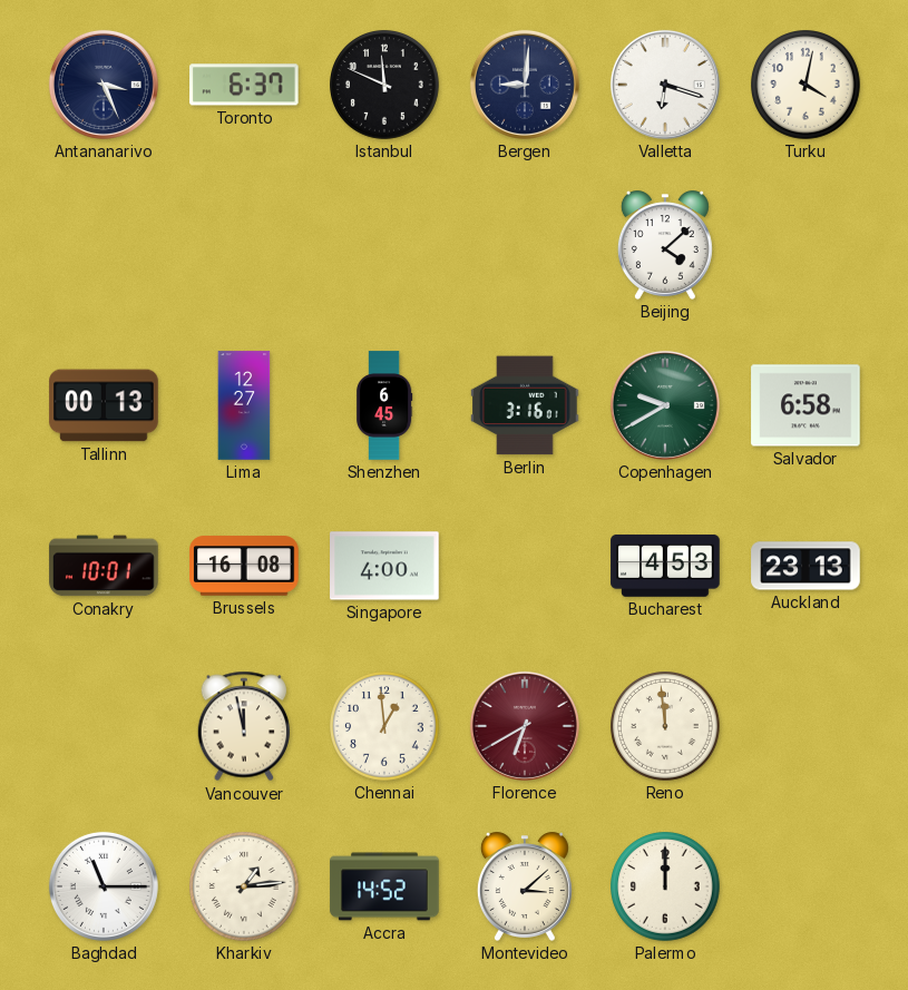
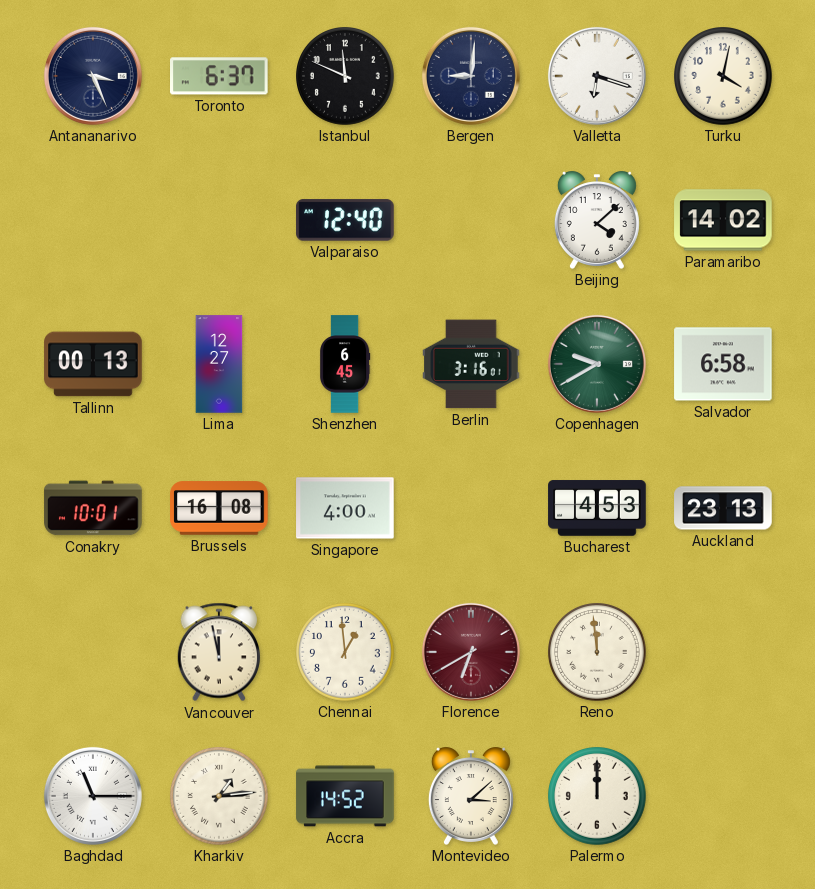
Valparaiso: none -> 12:40 (345, 220)
Paramaribo: none -> 14:02 (723, 220)
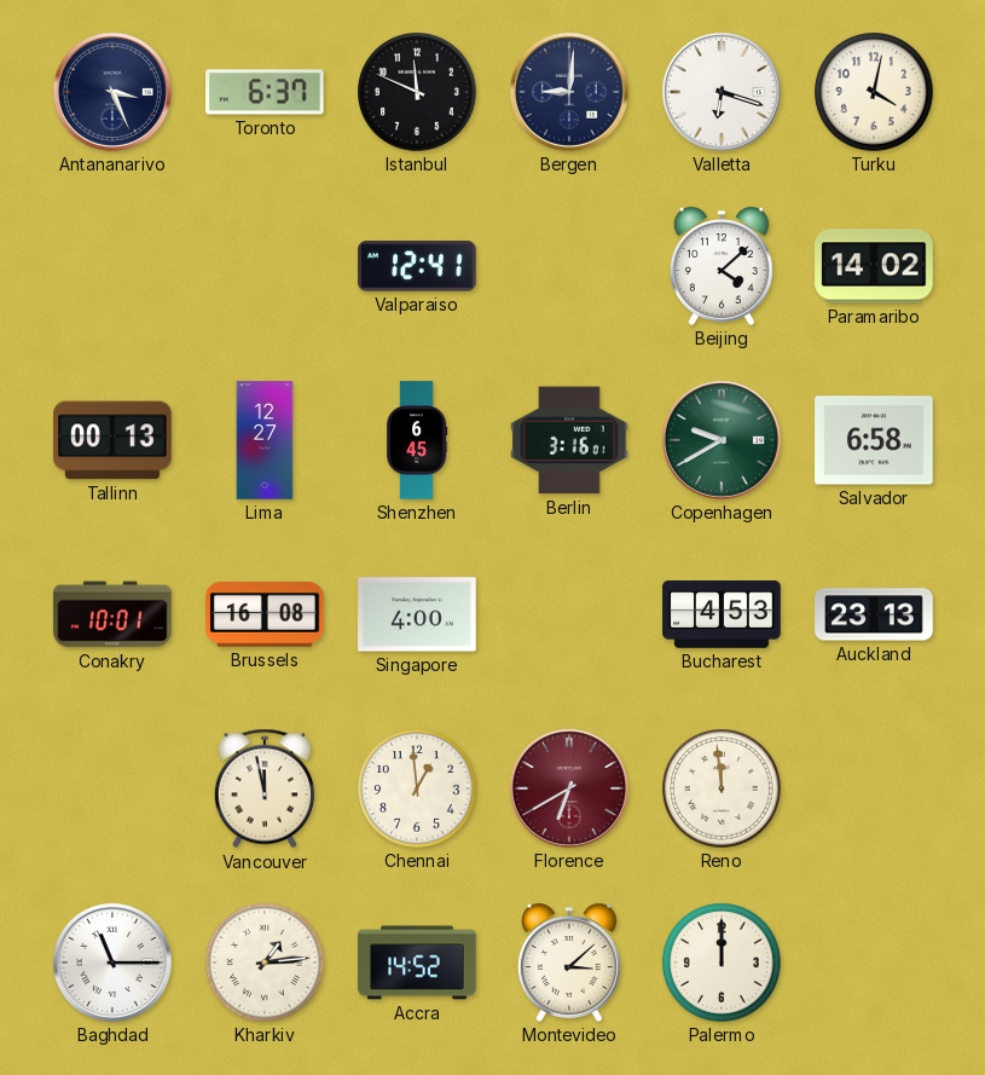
Valparaiso: 12:40 -> 12:41 (417, 266)
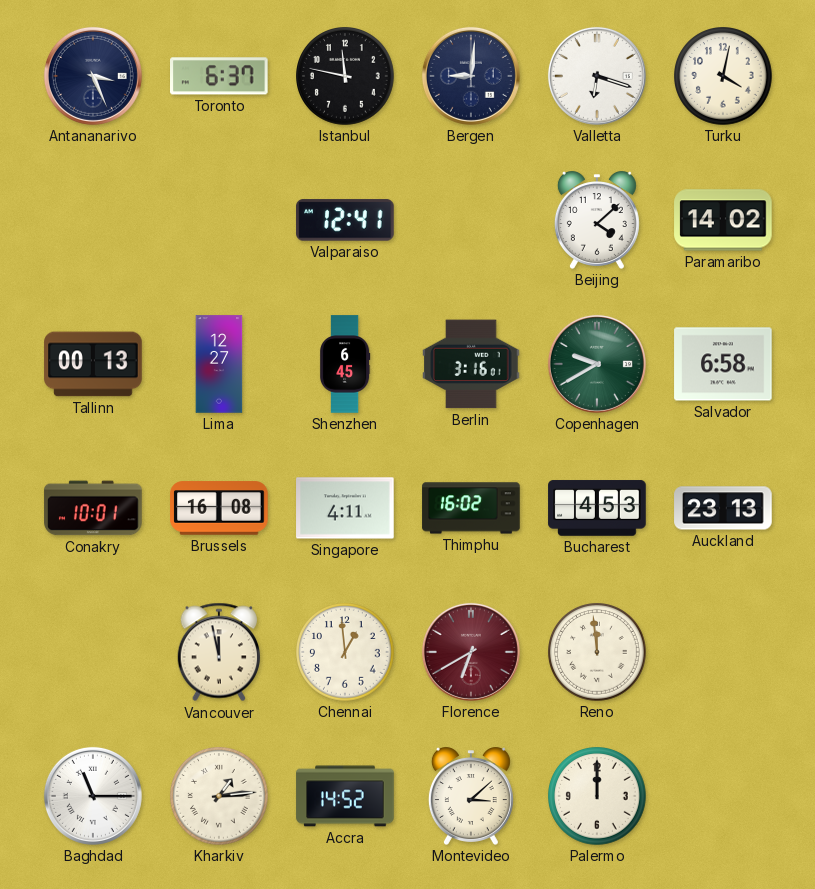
Istanbul: 11:49 -> 11:47 (345, 76)
Singapore: 4:00 -> 4:11 (345, 508)
Thimphu: none -> 16:02 (471, 508)
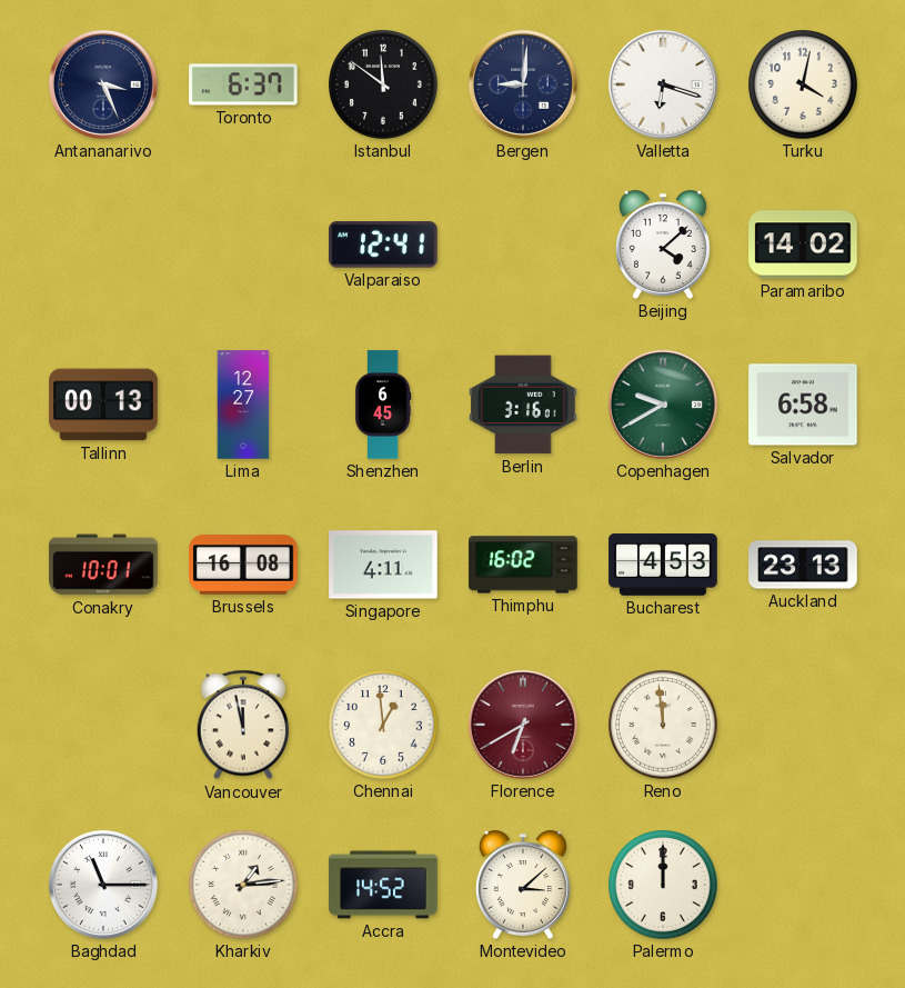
Istanbul: 11:47 -> 11:51 (383, 84)
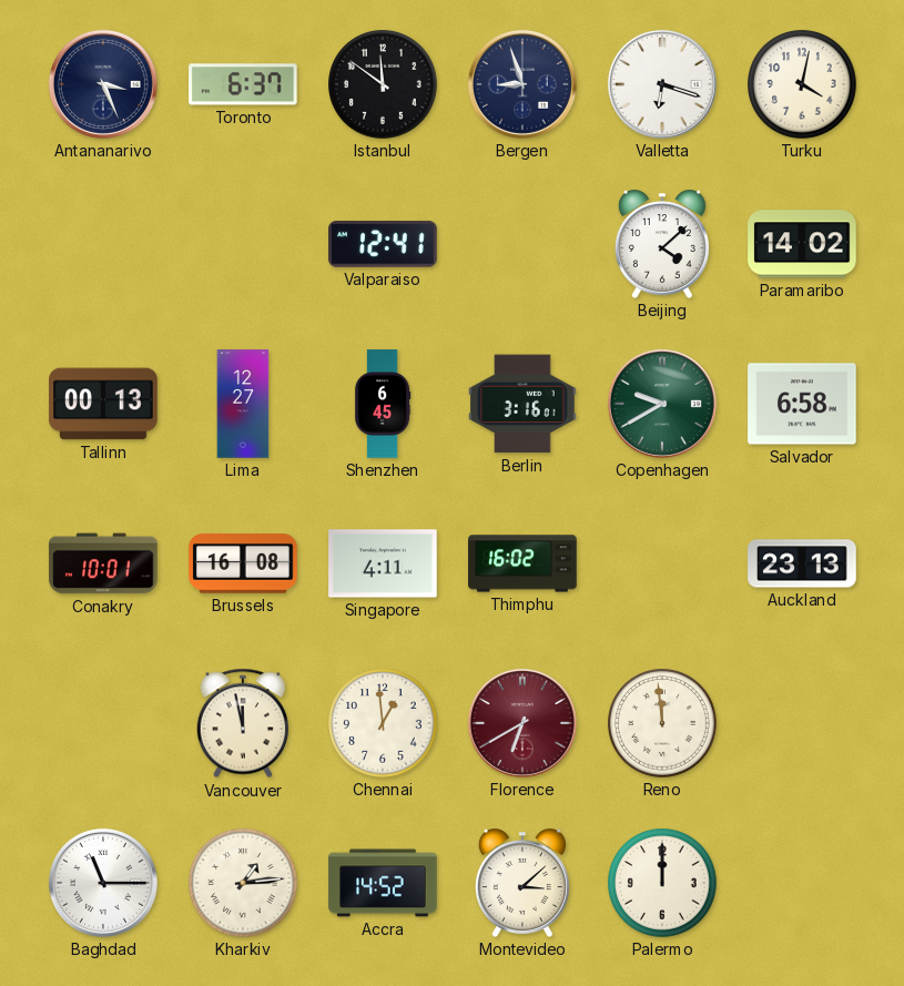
Bergen: 9:01 -> 8:57 (522, 84)
Bucharest: 4:53 -> none (663, 565)
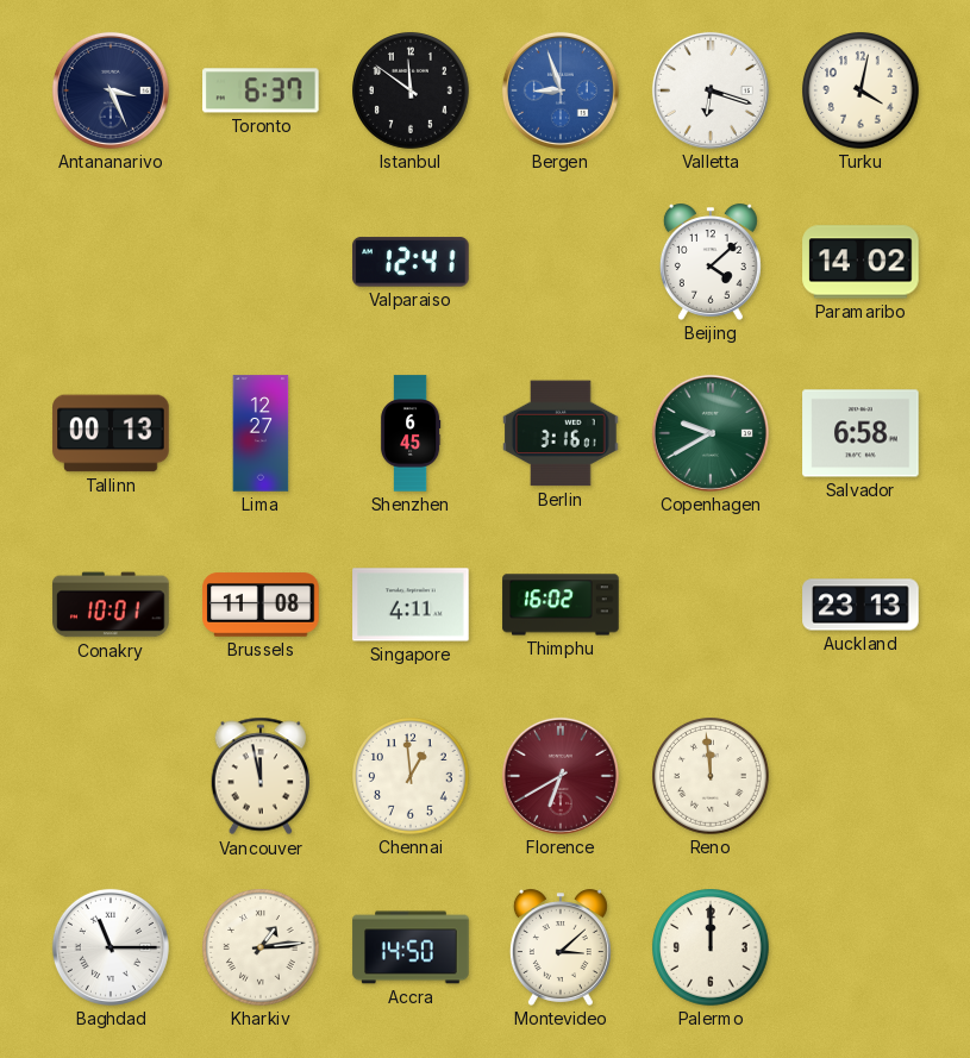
Bergen dial: navy -> blue (561, 90)
Brussels: 16:08 -> 11:08 (261, 605)
Accra: 14:52 -> 14:50 (411, 947)
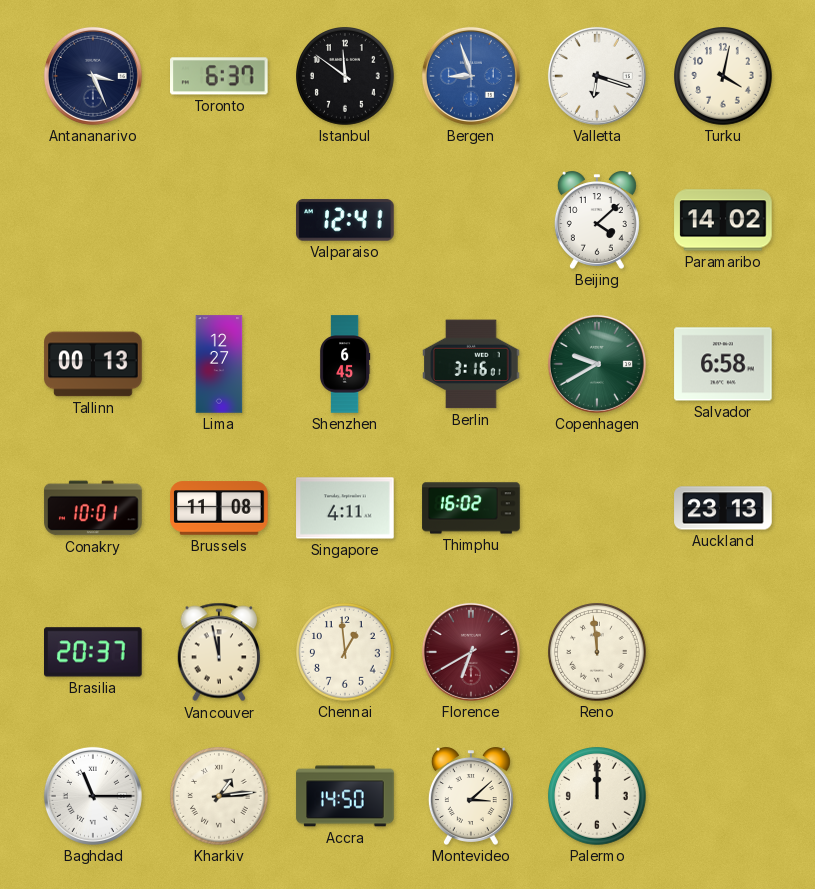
Brasilia: none -> 20:37 (94, 652)
